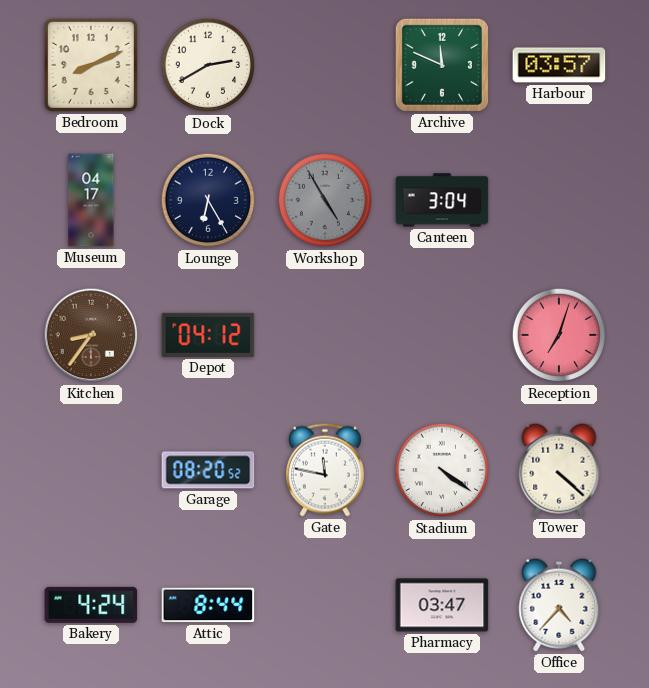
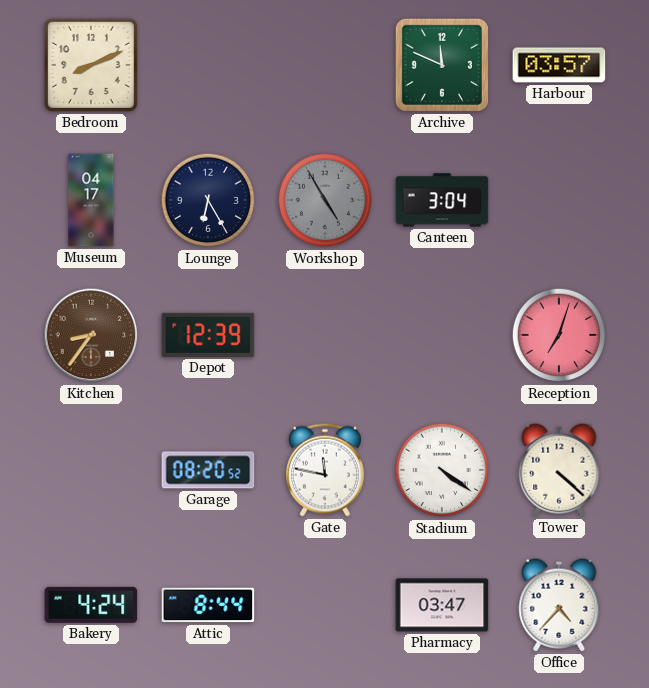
Dock: 2:40 -> none (208, 65)
Depot: 04:12 -> 12:39 (208, 335)
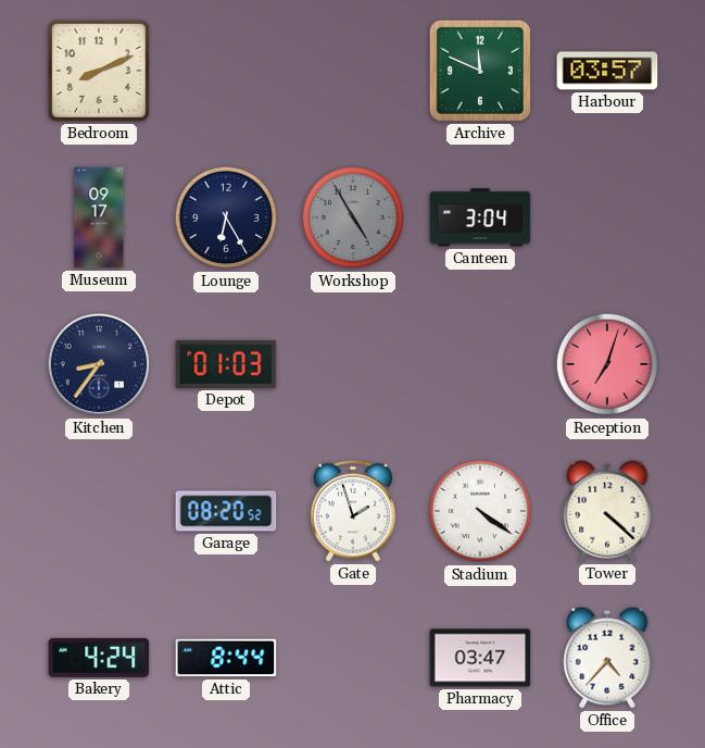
Museum: 04:17 -> 09:17 (99, 217)
Kitchen dial: brown -> navy (99, 364)
Depot: 12:39 -> 01:03 (226, 364)
Gate: 11:47 -> 1:57 (353, 511)
